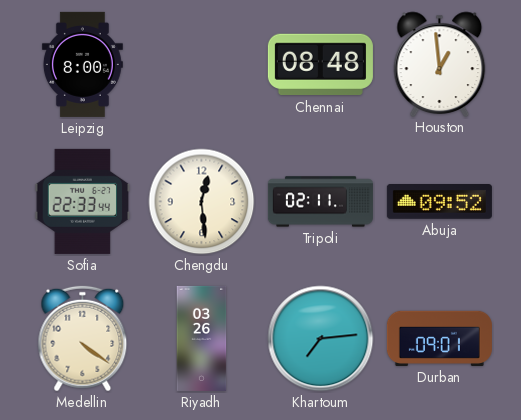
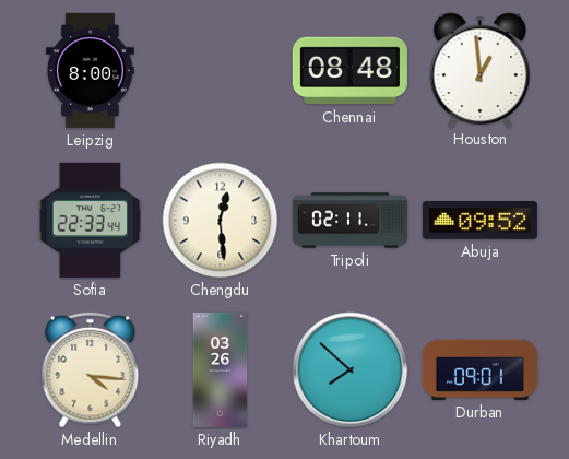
Medellin: 4:21 -> 4:16 (91, 370)
Khartoum: 7:14 -> 7:52 (351, 370)
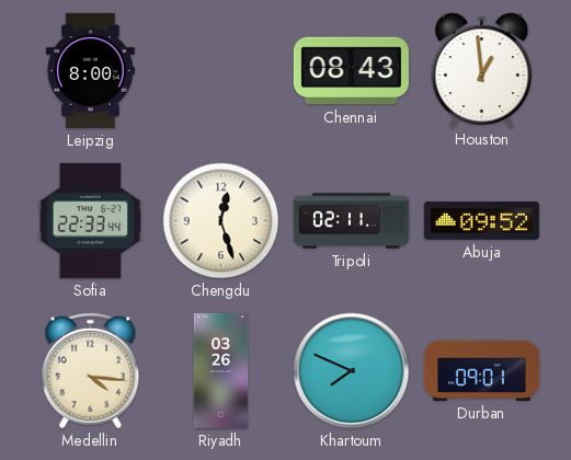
Chennai: 08:48 -> 08:43 (351, 71)
Chengdu: 12:29 -> 12:27 (221, 221)
Khartoum: 7:52 -> 7:49 (352, 371)
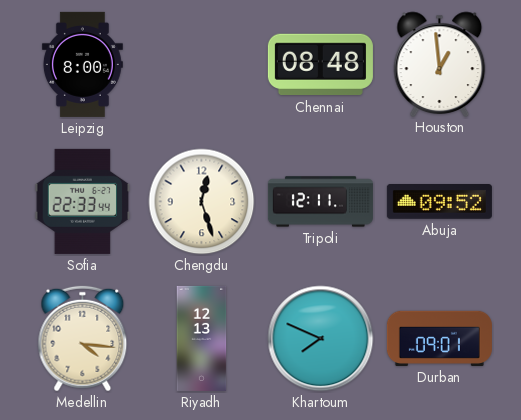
Chennai: 08:43 -> 08:48 (320, 65)
Tripoli: 02:11 -> 12:11 (320, 202)
Riyadh: 03:26 -> 12:13 (202, 338)
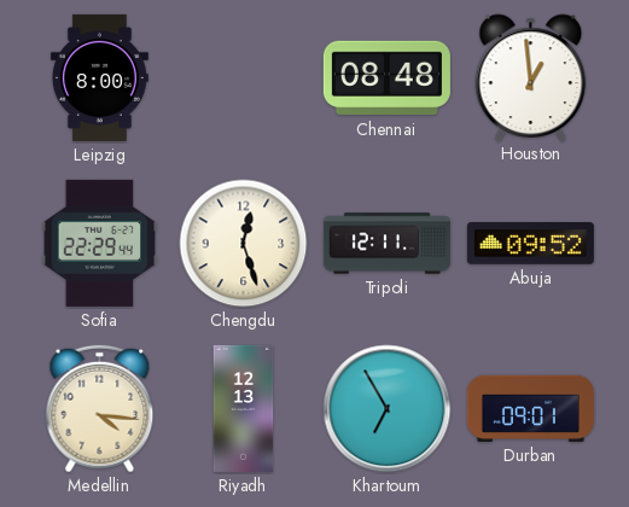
Sofia: 22:33 -> 22:29 (100, 243)
Khartoum: 7:49 -> 6:55 (388, 409)
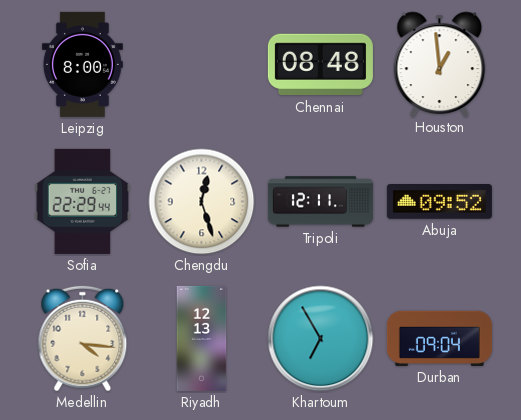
Durban: 09:01 -> 09:04 (439, 338)
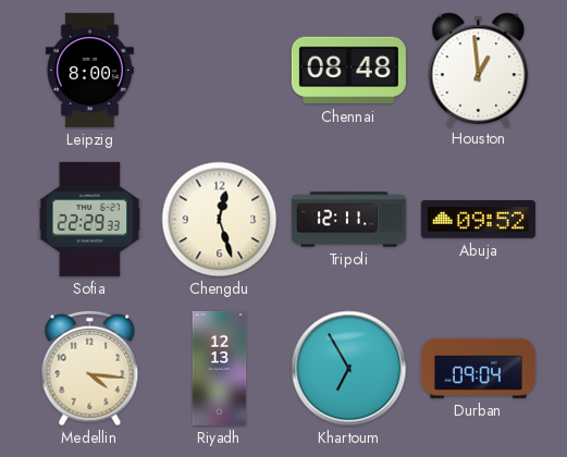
Sofia: 22:29:44 -> 22:29:33 (90, 219)
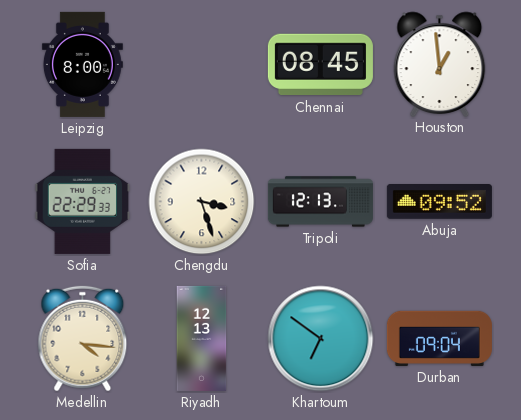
Chennai: 08:48 -> 08:45 (320, 65)
Chengdu: 12:27 -> 3:27 (202, 202)
Tripoli: 12:11 -> 12:13 (320, 202)
Khartoum: 6:55 -> 6:51 (321, 339)
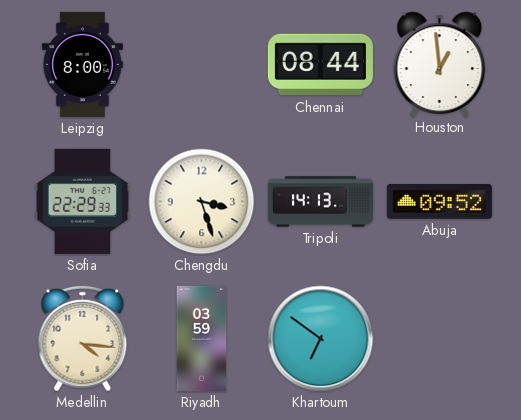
Chennai: 08:45 -> 08:44 (320, 65)
Tripoli: 12:13 -> 14:13 (320, 202)
Riyadh: 12:13 -> 03:59 (202, 338)
Durban: 09:04 -> none (439, 338)
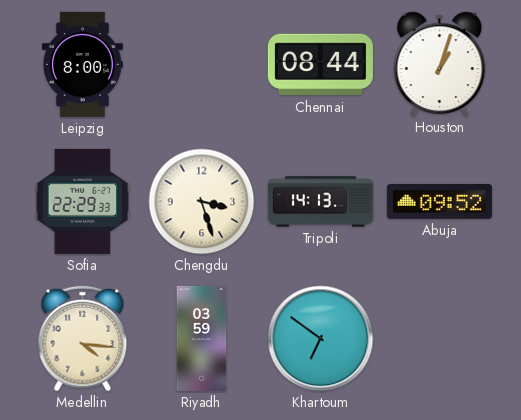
Houston: 12:59 -> 1:03 (440, 64)
